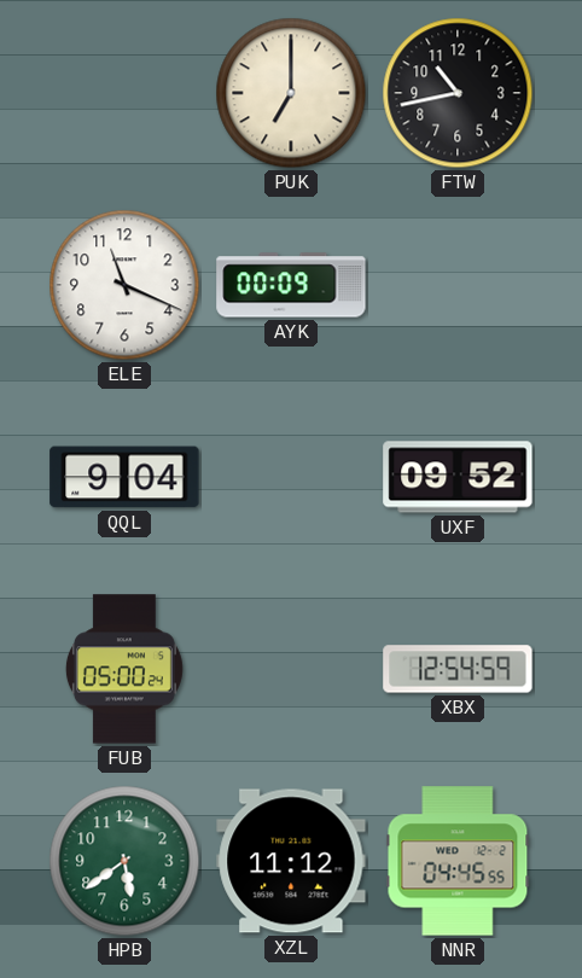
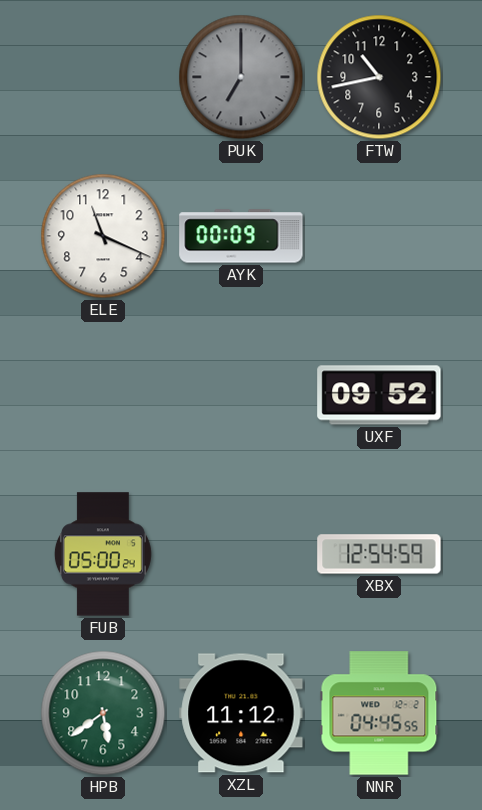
PUK dial: cream -> grey (241, 77)
QQL: 9:04 -> none (124, 477)
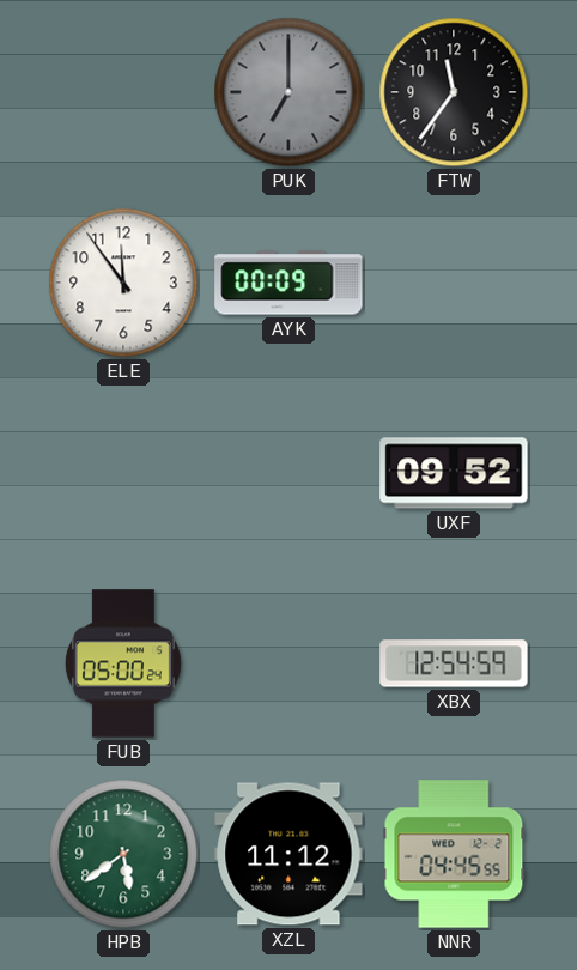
FTW: 10:43 -> 11:36 (454, 92)
ELE: 11:19 -> 11:54 (123, 283)
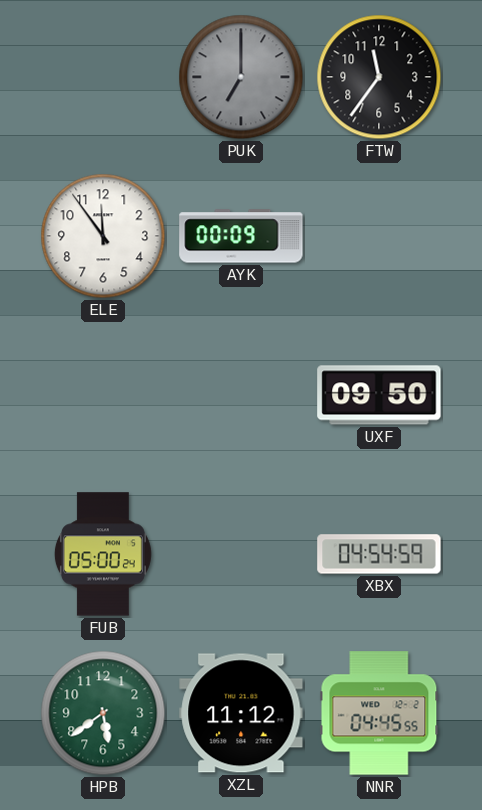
UXF: 09:52 -> 09:50 (379, 395)
XBX: 12:54 -> 04:54 (379, 554)
